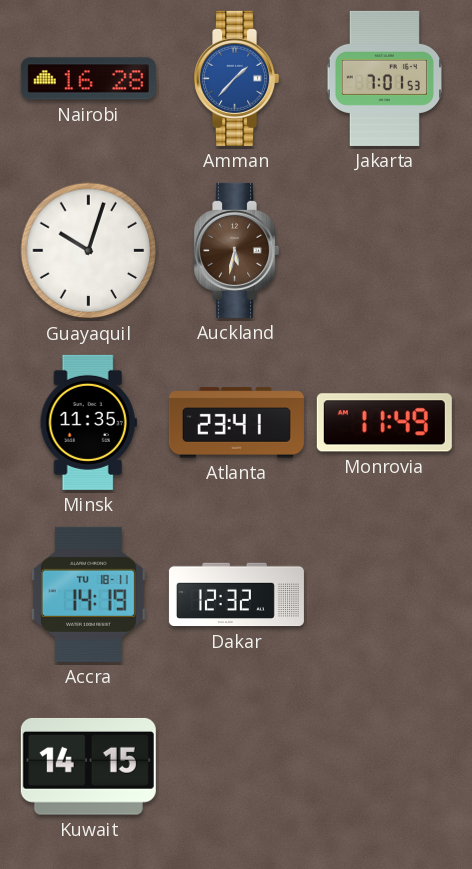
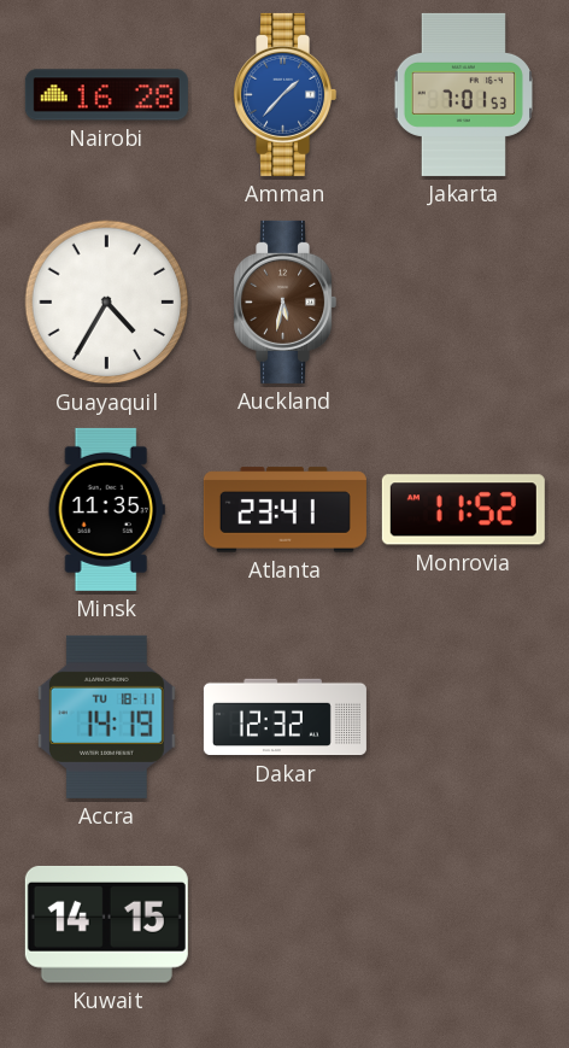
Guayaquil: 10:03 -> 4:35 (107, 303)
Monrovia: 11:49 -> 11:52 (463, 510)
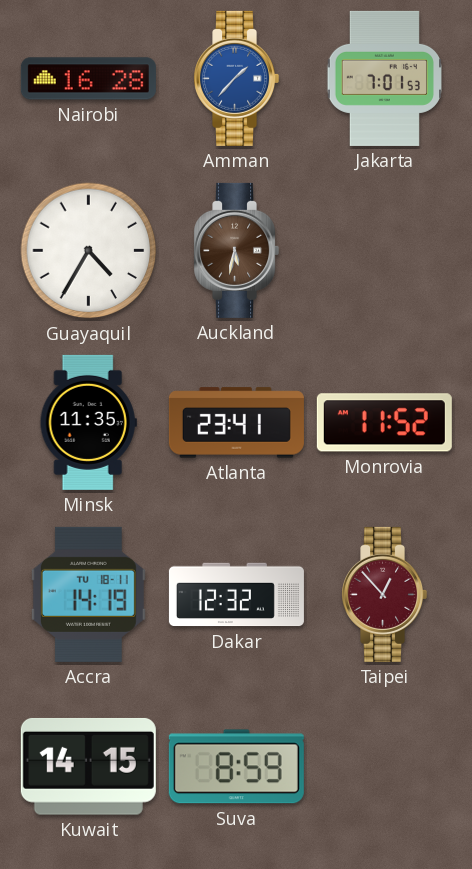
Taipei: none -> 12:53 (385, 594)
Suva: none -> 8:59 (236, 767)
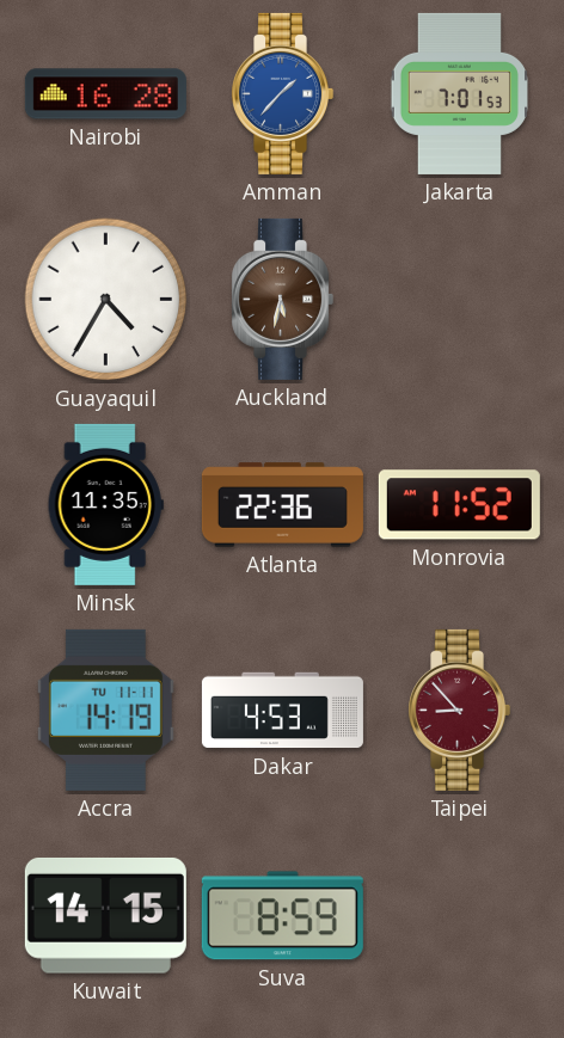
Atlanta: 23:41 -> 22:36 (282, 505)
Accra date: TU 18-11 -> TU 11-11 (105, 710)
Dakar: 12:32 -> 4:53 (282, 711)
Taipei: 12:53 -> 8:53 (460, 710)
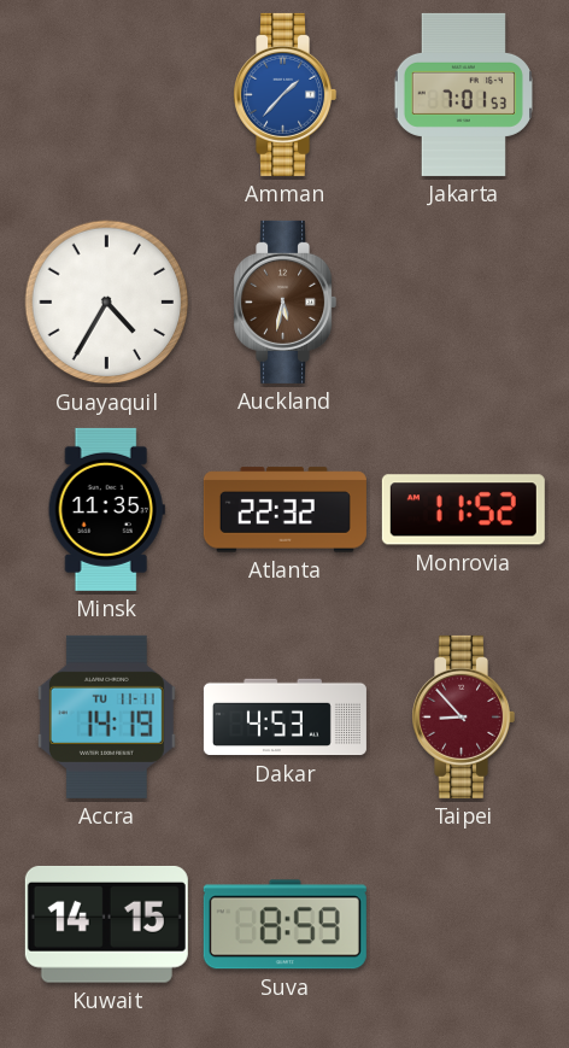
Nairobi: 16:28 -> none (105, 94)
Atlanta: 22:36 -> 22:32 (284, 510)
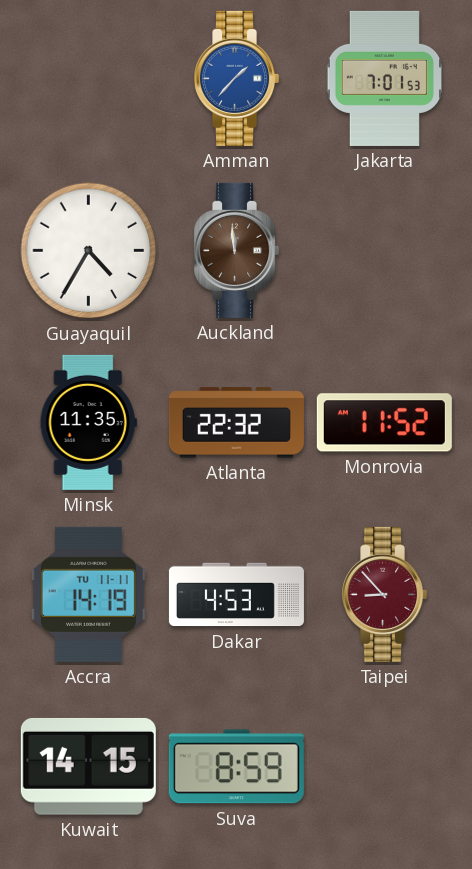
Auckland: 5:32 -> 11:59 (237, 250)
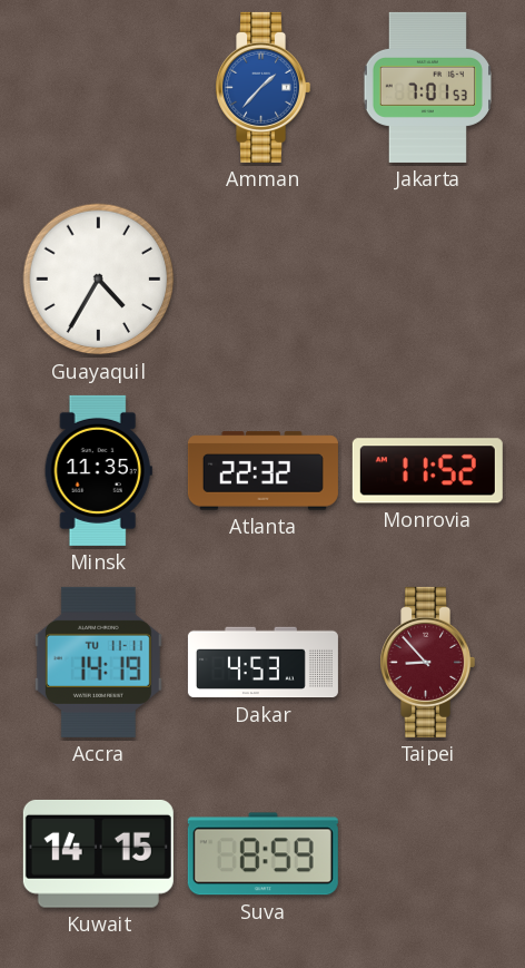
Auckland: 11:59 -> none (237, 250)
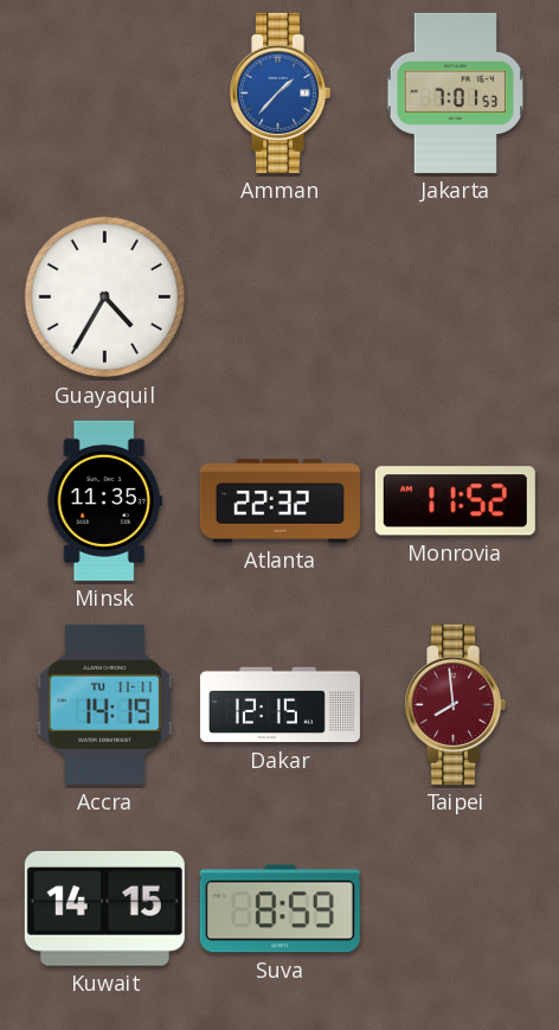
Dakar: 4:53 -> 12:15 (279, 705)
Taipei: 8:53 -> 7:59 (456, 704)
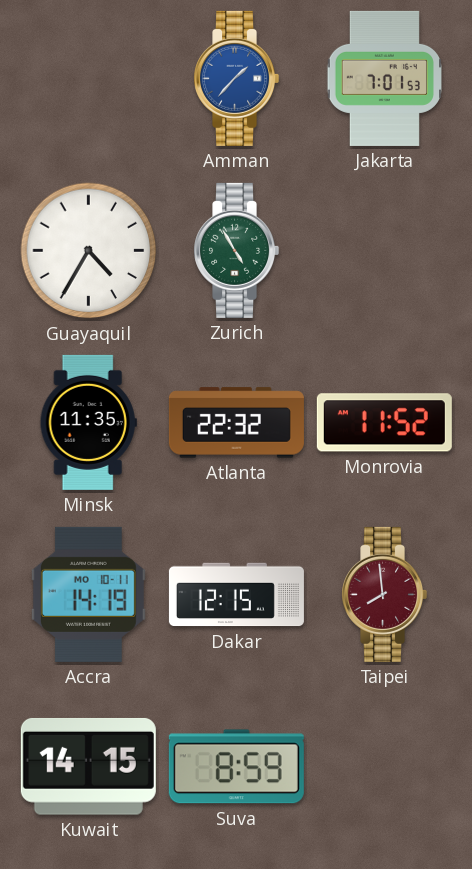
Zurich: none -> 4:55 (237, 250)
Accra date: TU 11-11 -> MO 10-11 (88, 594)
